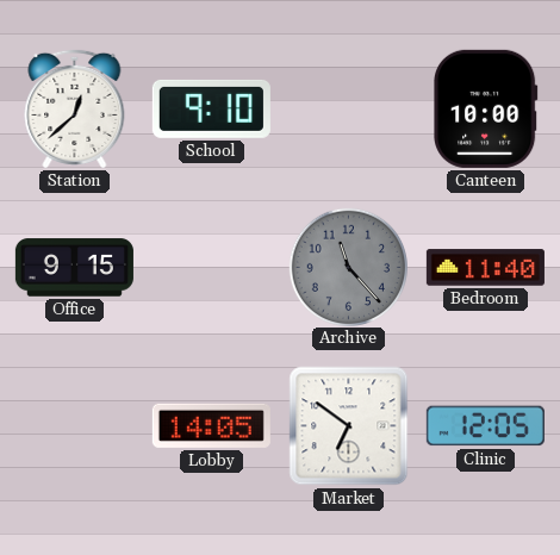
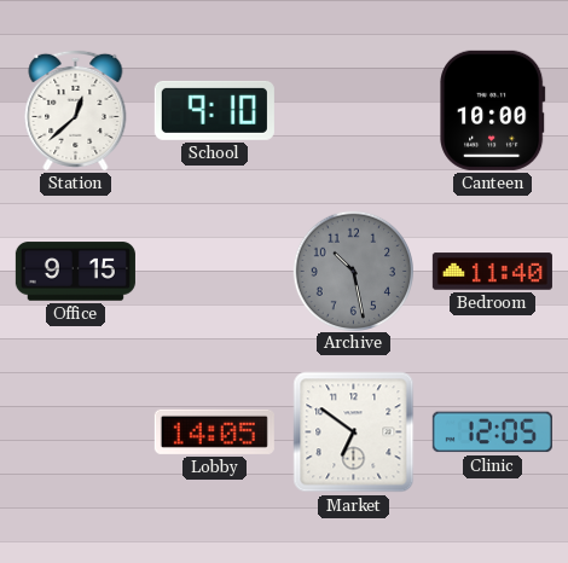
Archive: 11:23 -> 10:28 (353, 271)
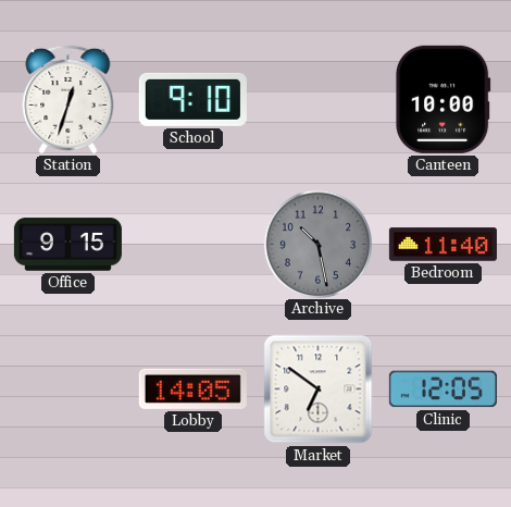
Station: 12:38 -> 12:33 (68, 99)
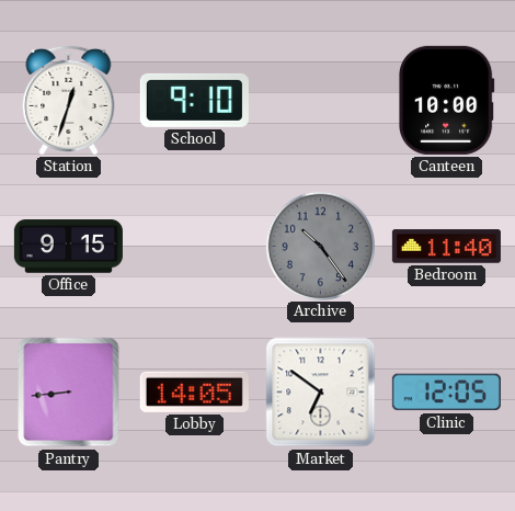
Archive: 10:28 -> 10:24 (320, 246)
Pantry: none -> 8:44 (69, 393)
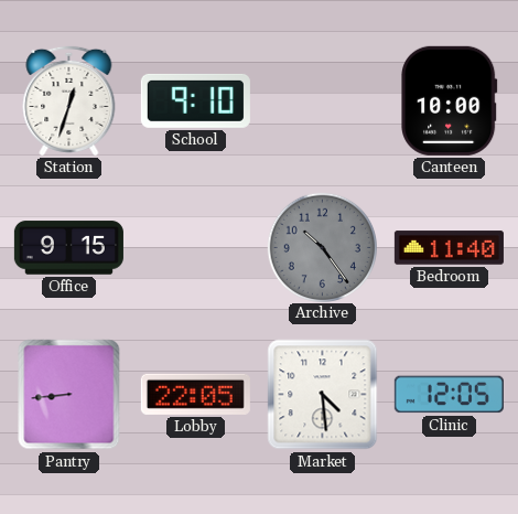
Lobby: 14:05 -> 22:05 (195, 394)
Market: 6:51 -> 4:29 (323, 395)
